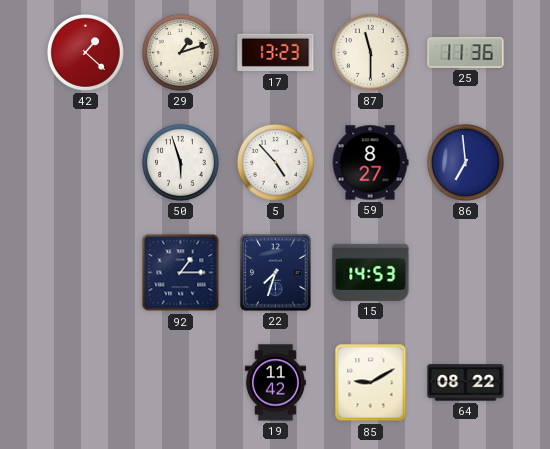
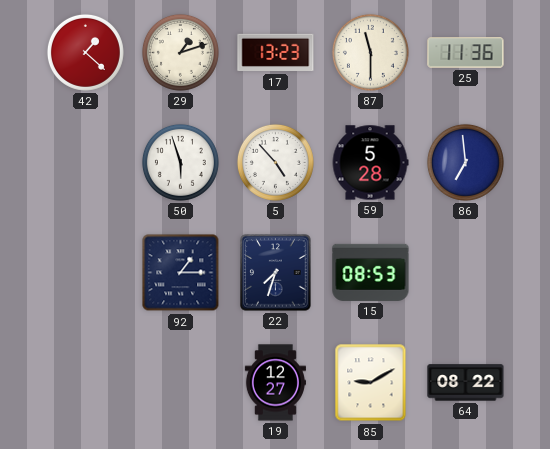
59: 8:27 -> 5:28 (370, 163)
15: 14:53 -> 08:53 (371, 272)
19: 11:42 -> 12:27 (275, 383)
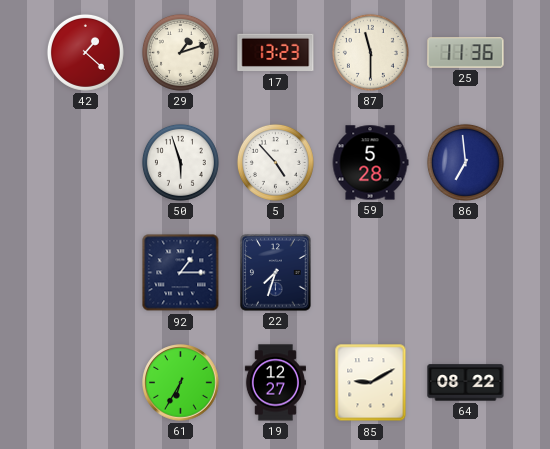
15: 08:53 -> none (371, 272)
61: none -> 6:35 (181, 383)
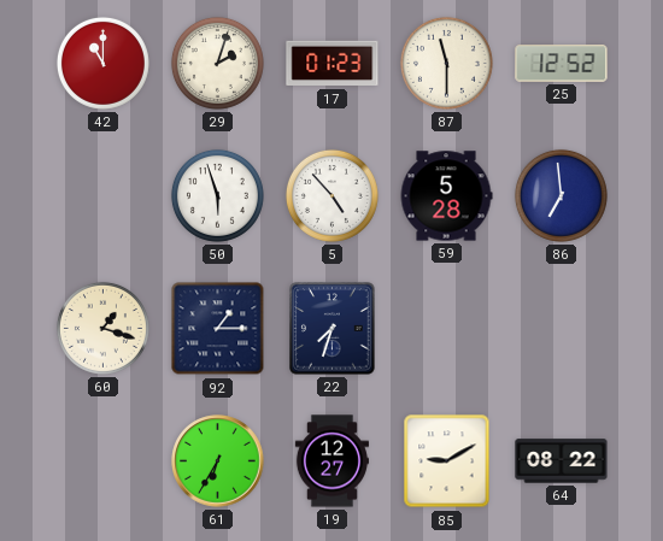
42: 1:22 -> 11:00 (102, 63)
29: 1:12 -> 2:03 (217, 63)
17: 13:23 -> 01:23 (333, 64)
25: 11:36 -> 12:52 (562, 64)
60: none -> 1:18 (102, 328)
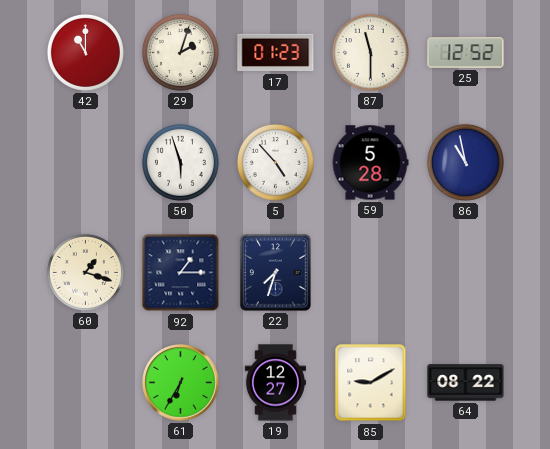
86: 6:59 -> 10:58 (465, 162)
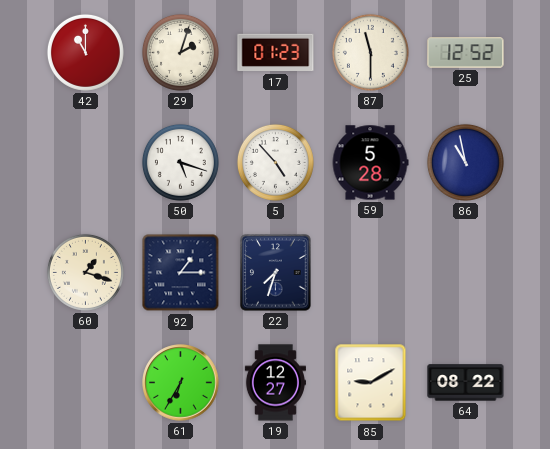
50: 5:57 -> 5:18 (180, 162)
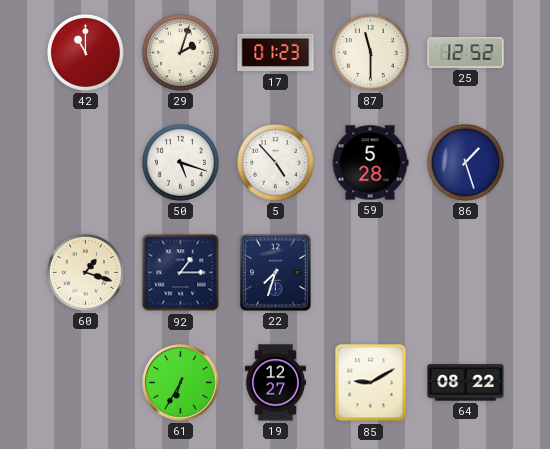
86: 10:58 -> 1:27 (465, 162)
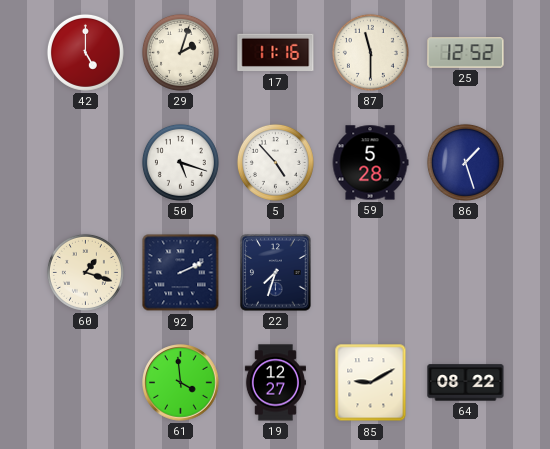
42: 11:00 -> 5:00 (85, 52)
17: 01:23 -> 11:16 (276, 53)
92: 1:15 -> 2:11 (181, 273)
61: 6:35 -> 3:59 (181, 383)
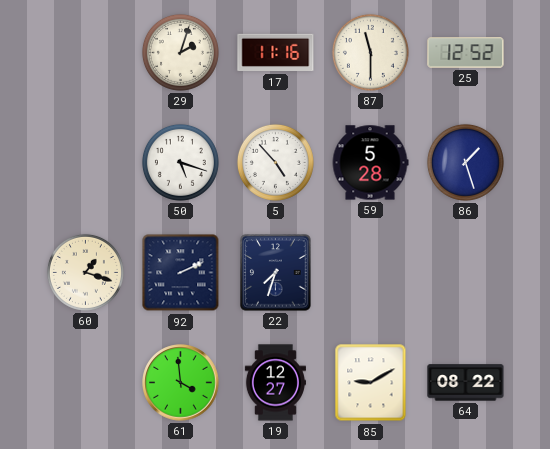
42: 5:00 -> none (85, 52)
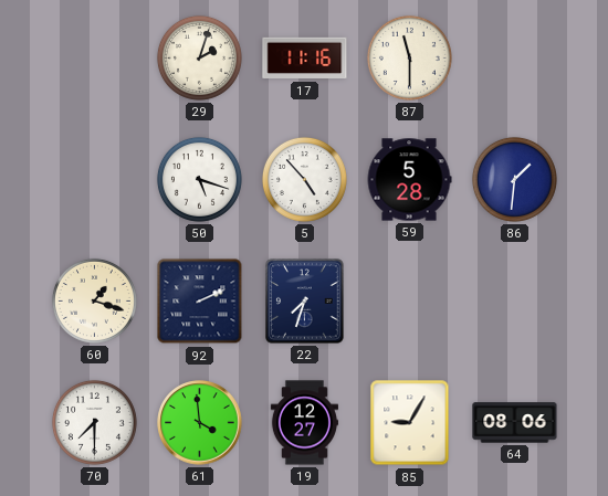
25: 12:52 -> none (466, 53)
86: 1:27 -> 1:31 (514, 179)
70: none -> 7:30 (94, 422)
85: 9:10 -> 9:05 (410, 423)
64: 08:22 -> 08:06 (515, 423)
